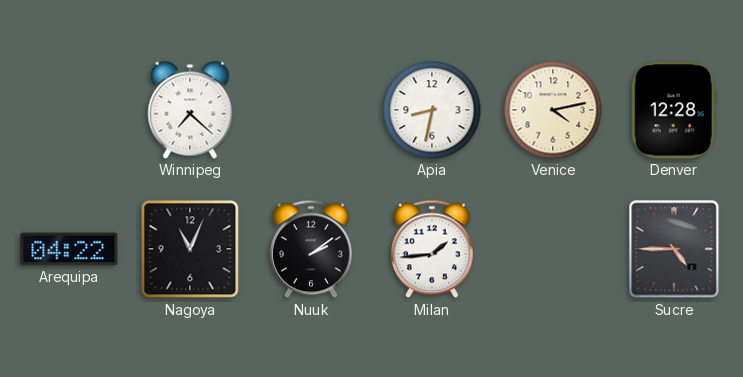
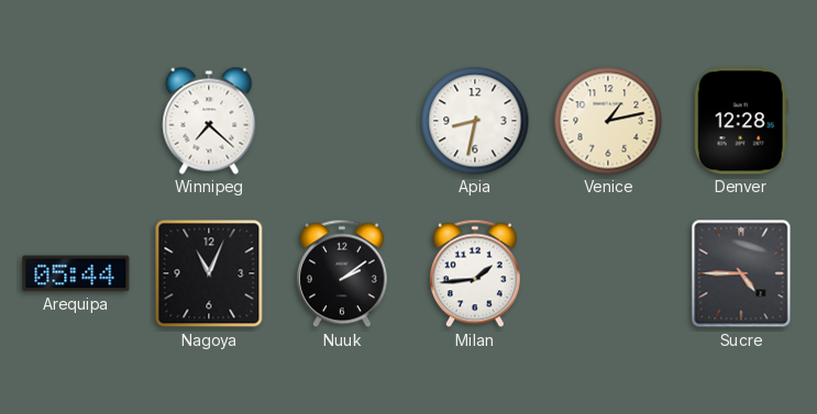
Venice: 4:13 -> 1:13 (608, 121)
Arequipa: 04:22 -> 05:44 (76, 273)
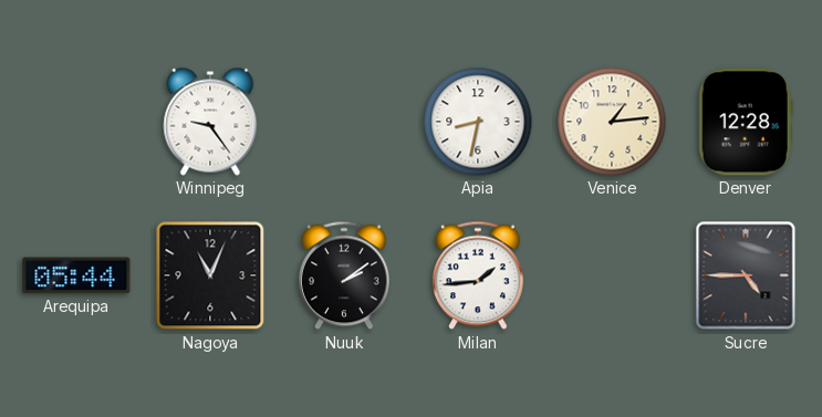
Winnipeg: 7:22 -> 9:24 (210, 122)
Venice: 1:13 -> 1:14 (612, 122)
